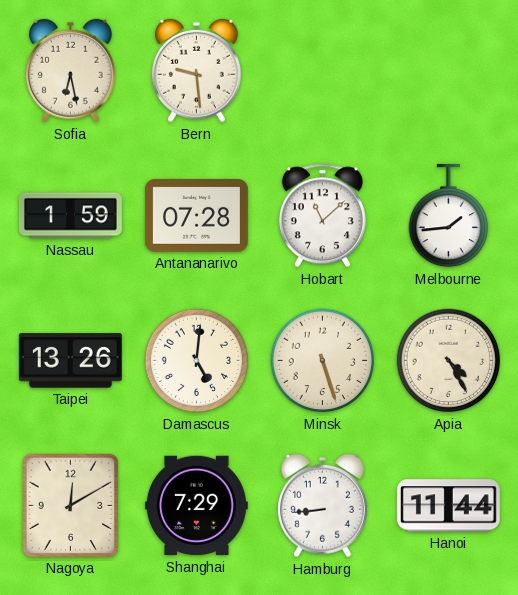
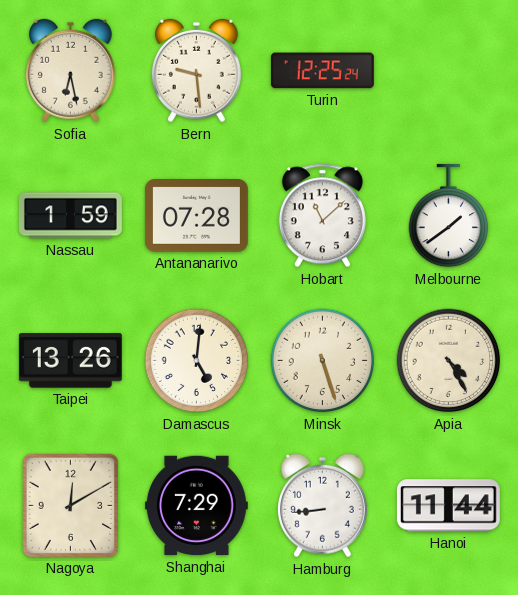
Turin: none -> 12:25 (322, 71)
Melbourne: 1:44 -> 1:39 (448, 216)
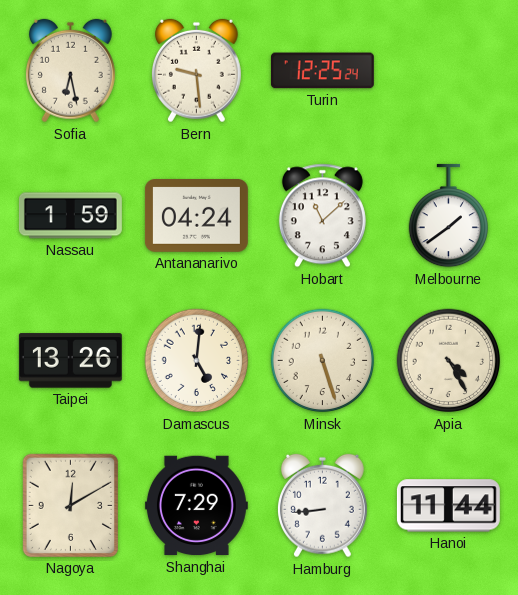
Antananarivo: 07:28 -> 04:24 (196, 216)
